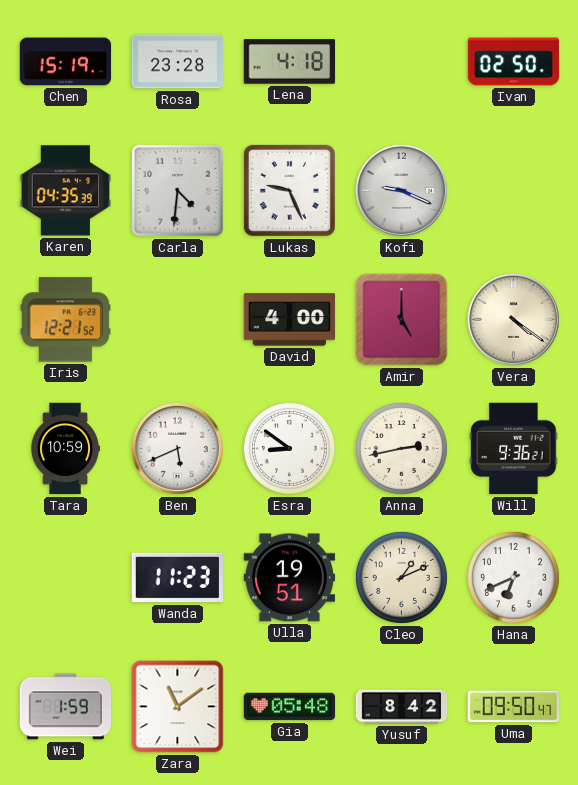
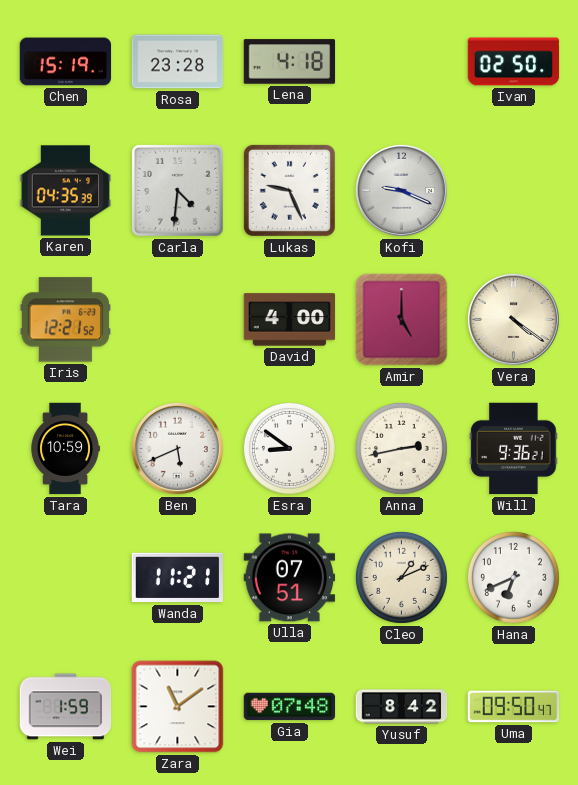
Wanda: 11:23 -> 11:21 (178, 578)
Ulla: 19:51 -> 07:51 (290, 578)
Gia: 05:48 -> 07:48 (290, 707)
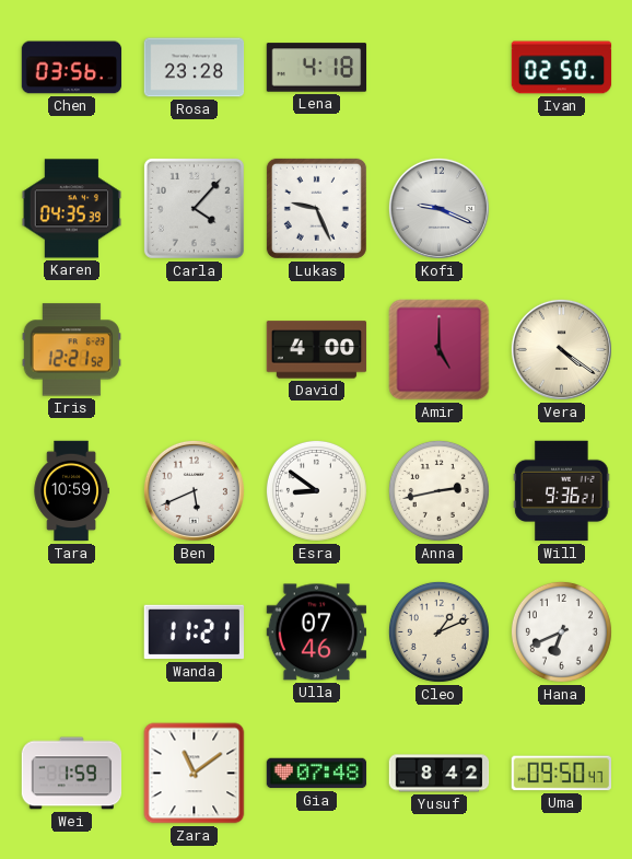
Chen: 15:19 -> 03:56 (72, 68)
Carla: 4:31 -> 4:07 (194, 208)
Ulla: 07:51 -> 07:46 (317, 632)
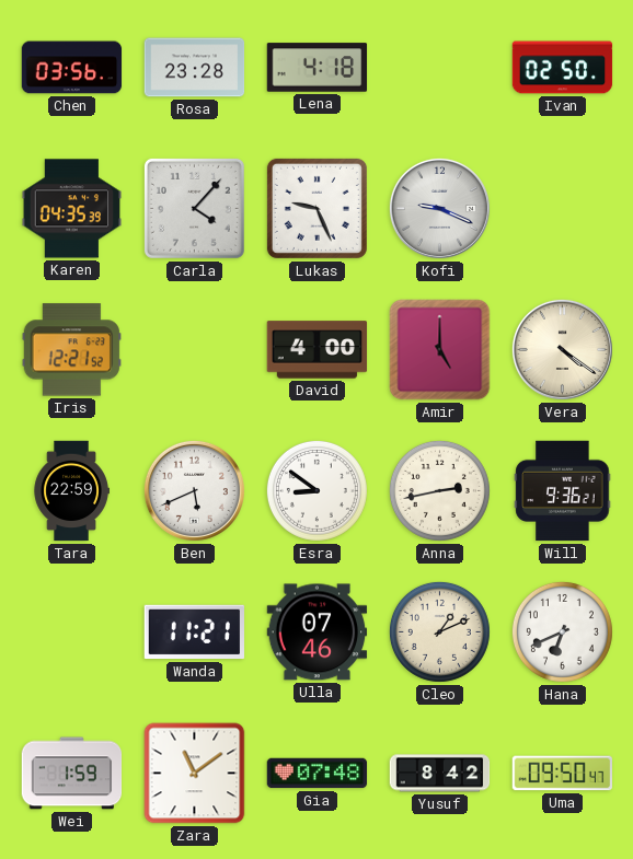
Tara: 10:59 -> 22:59 (71, 491)
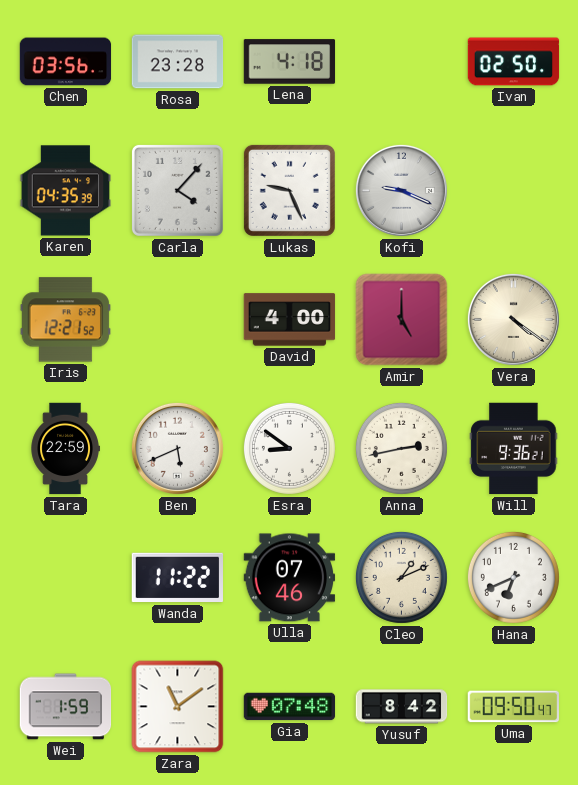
Wanda: 11:21 -> 11:22 (178, 578)
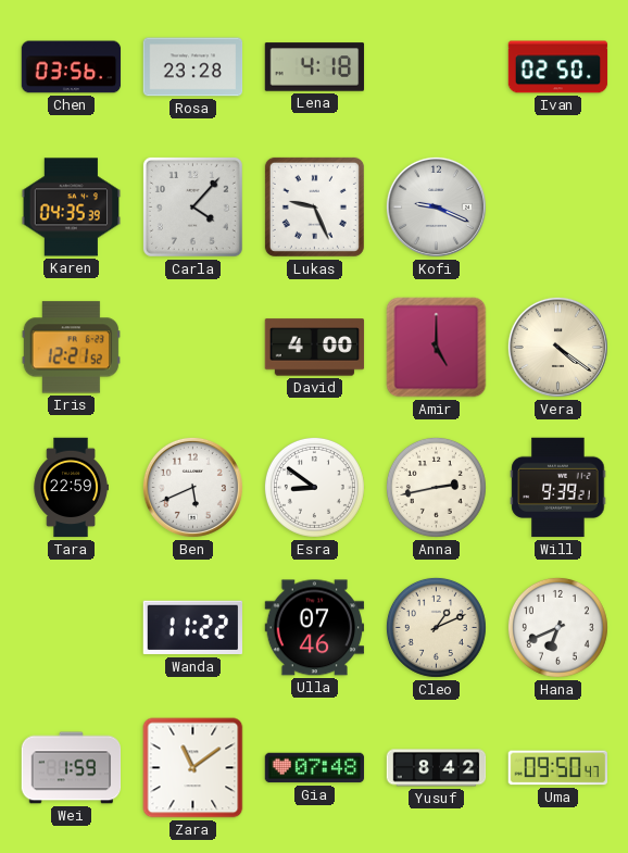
Will: 9:36 -> 9:39 (558, 488)
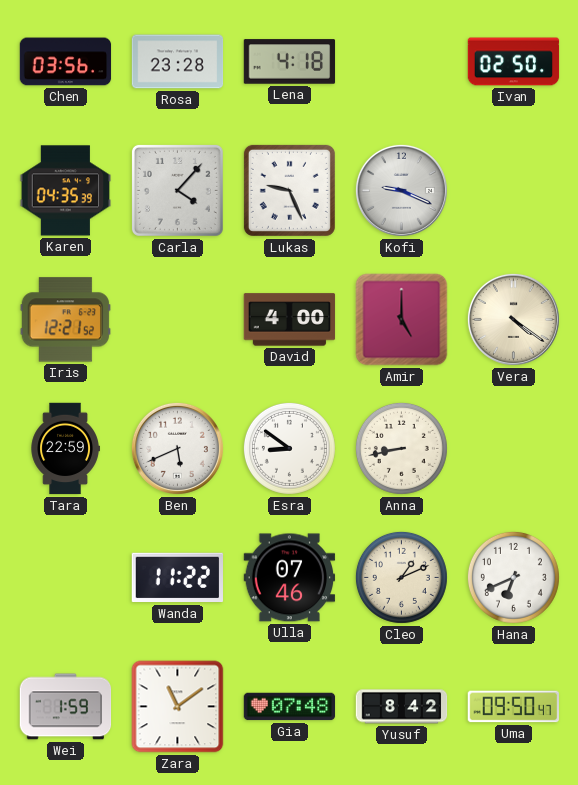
Anna: 2:43 -> 8:43 (401, 448)
Will: 9:39 -> none (558, 488)
